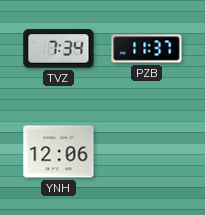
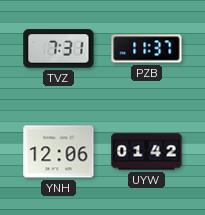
TVZ: 7:34 -> 7:31 (59, 49)
UYW: none -> 01:42 (147, 152)
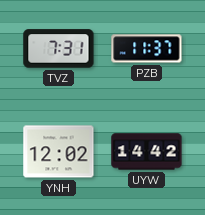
YNH: 12:06 -> 12:02 (59, 152)
UYW: 01:42 -> 14:42 (147, 152)
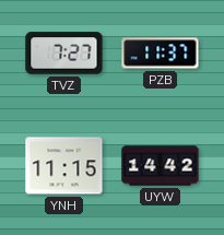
TVZ: 7:31 -> 7:27 (64, 54)
YNH: 12:02 -> 11:15 (64, 166)
